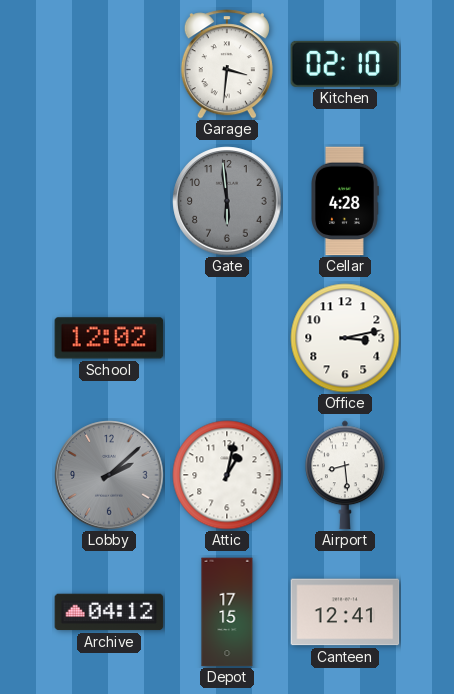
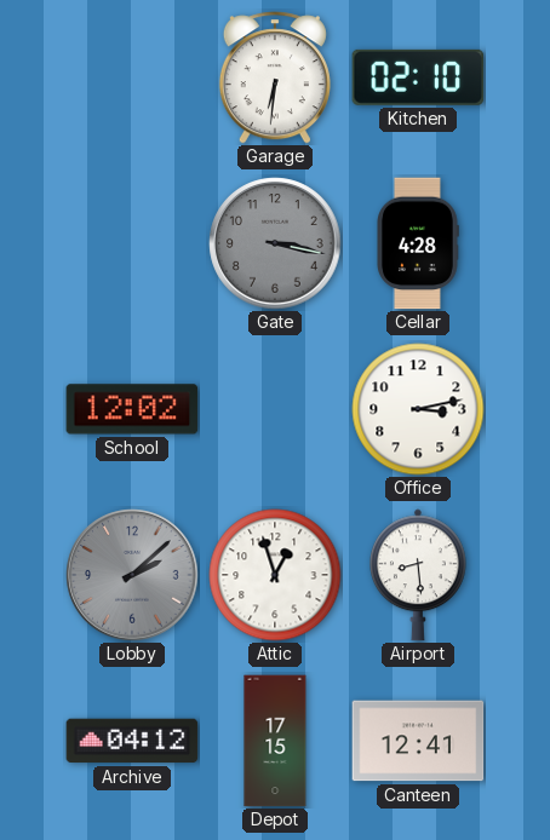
Garage: 3:31 -> 6:31 (275, 77)
Gate: 5:59 -> 3:17 (275, 243)
Attic: 1:02 -> 12:57 (275, 575)
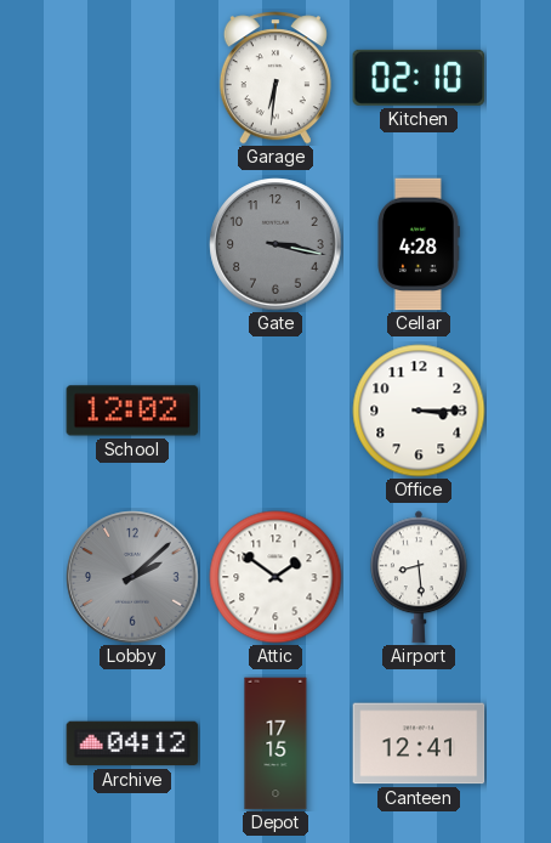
Office: 3:13 -> 3:15 (419, 411)
Attic: 12:57 -> 1:51 (275, 577)
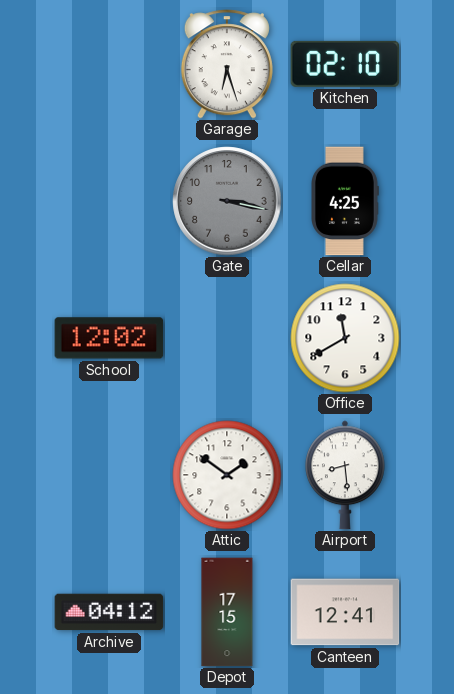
Garage: 6:31 -> 6:27 (227, 64)
Cellar: 4:28 -> 4:25 (345, 201)
Office: 3:15 -> 11:40 (345, 338)
Lobby: 2:08 -> none (132, 577)
